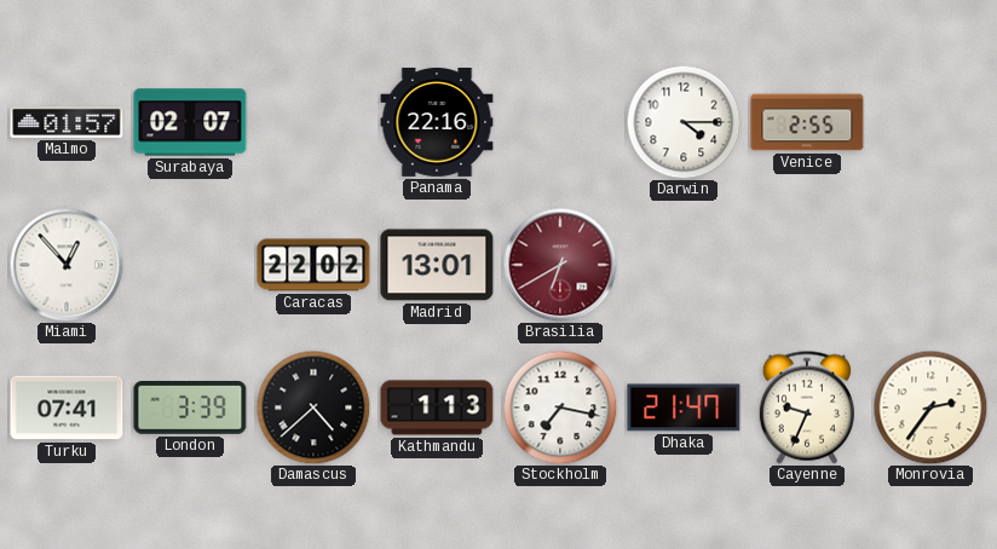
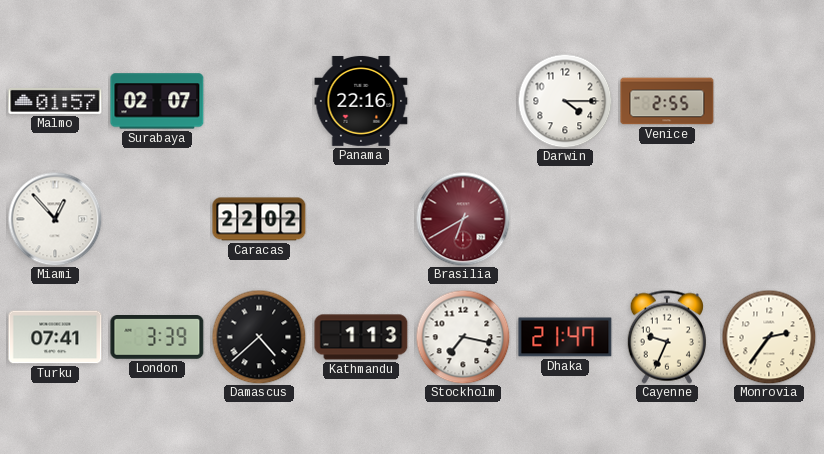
Madrid: 13:01 -> none (437, 265)
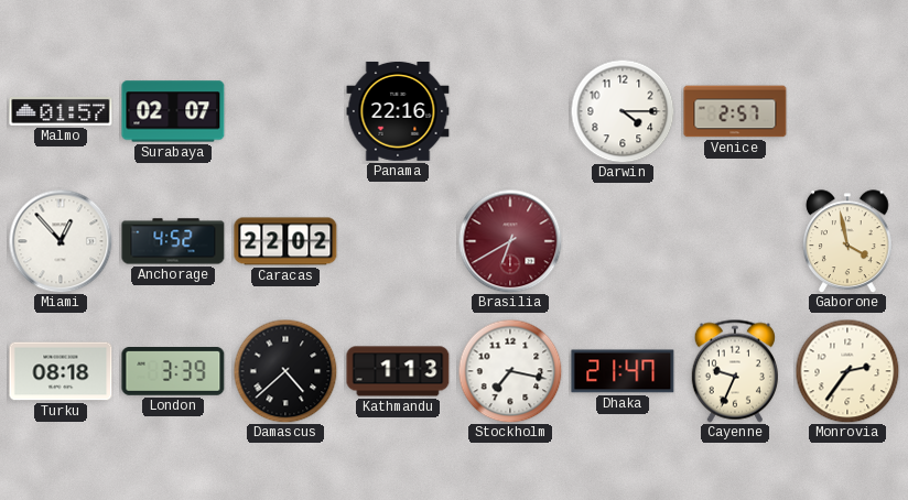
Venice: 2:55 -> 2:57 (735, 111)
Anchorage: none -> 4:52 (173, 241)
Gaborone: none -> 3:58 (848, 241)
Turku: 07:41 -> 08:18 (61, 371)
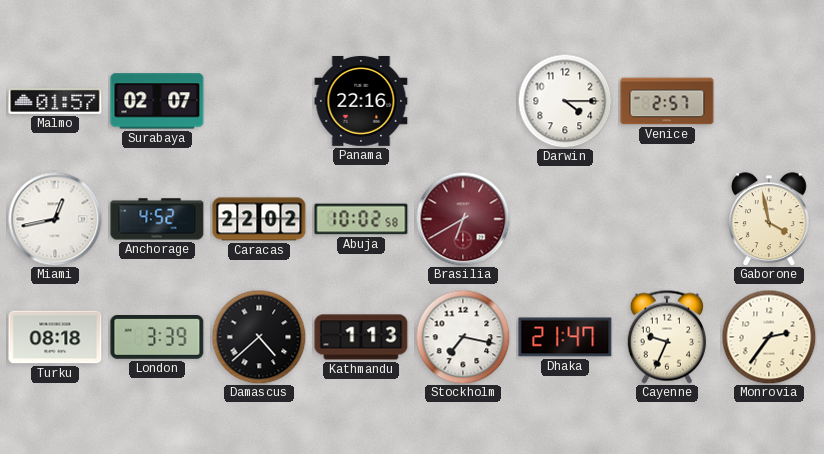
Miami: 12:53 -> 12:43 (55, 219)
Abuja: none -> 10:02 (361, 219)
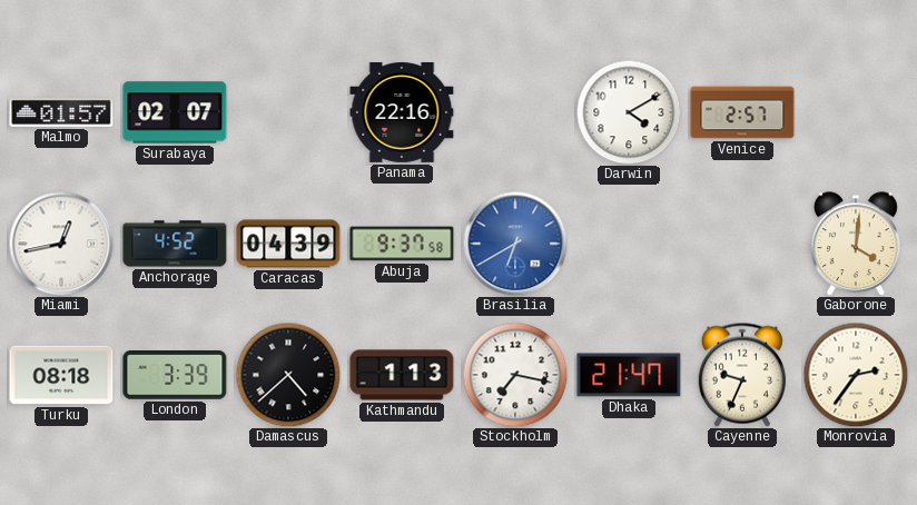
Darwin: 4:15 -> 4:10 (629, 112)
Caracas: 22:02 -> 04:39 (288, 244)
Abuja: 10:02 -> 9:37 (402, 244)
Brasilia dial: burgundy -> blue (515, 244)
Gaborone: 3:58 -> 4:01 (857, 244)
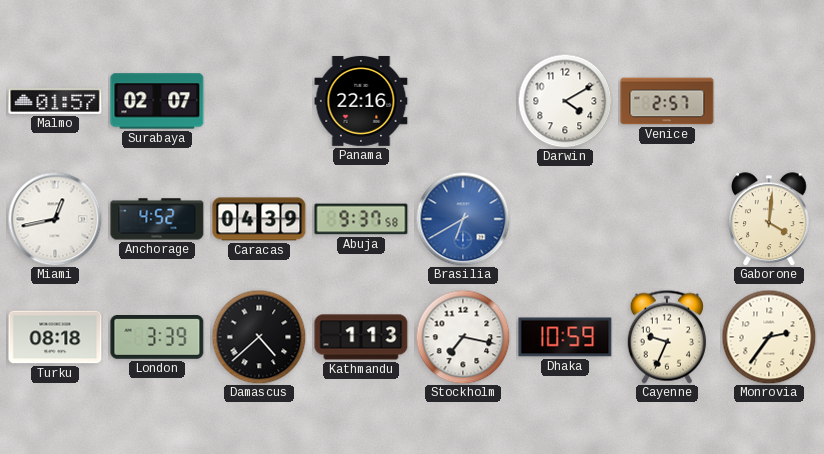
Dhaka: 21:47 -> 10:59 (565, 337)
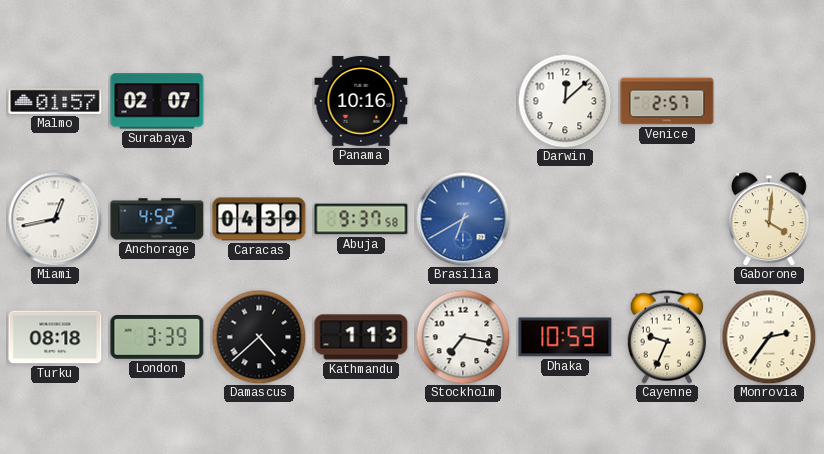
Panama: 22:16 -> 10:16 (361, 101)
Darwin: 4:10 -> 12:08 (565, 101)
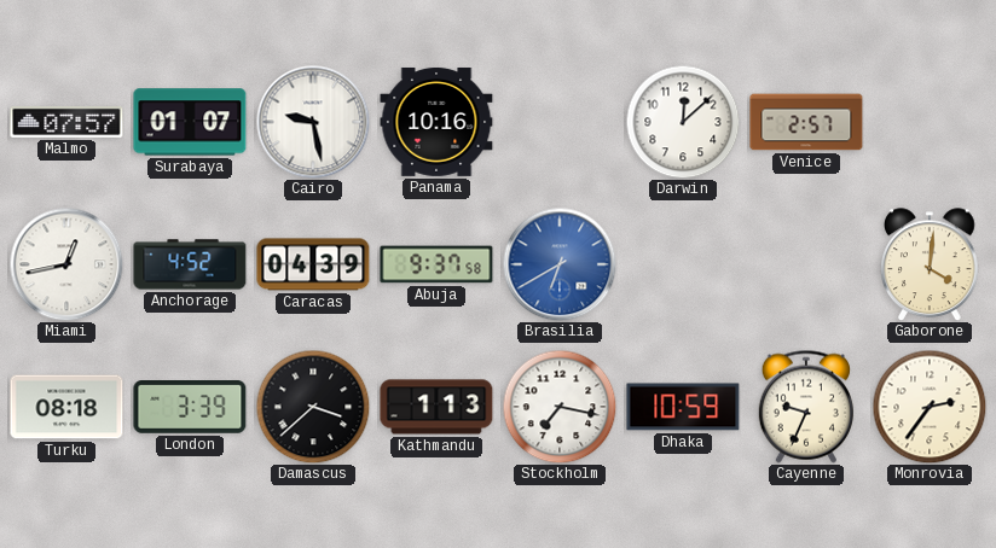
Malmo: 01:57 -> 07:57 (66, 123)
Surabaya: 02:07 -> 01:07 (190, 122)
Cairo: none -> 9:28 (313, 122)
Damascus: 4:38 -> 3:38 (313, 407)
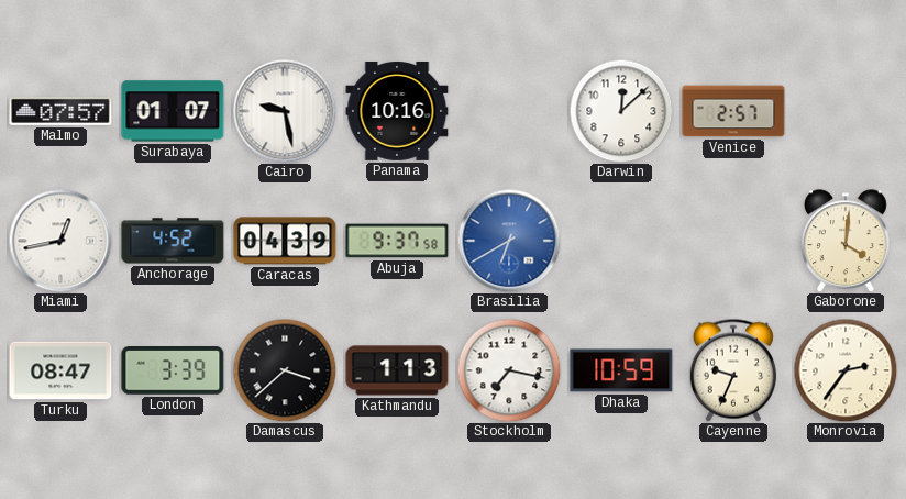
Turku: 08:18 -> 08:47 (60, 370)
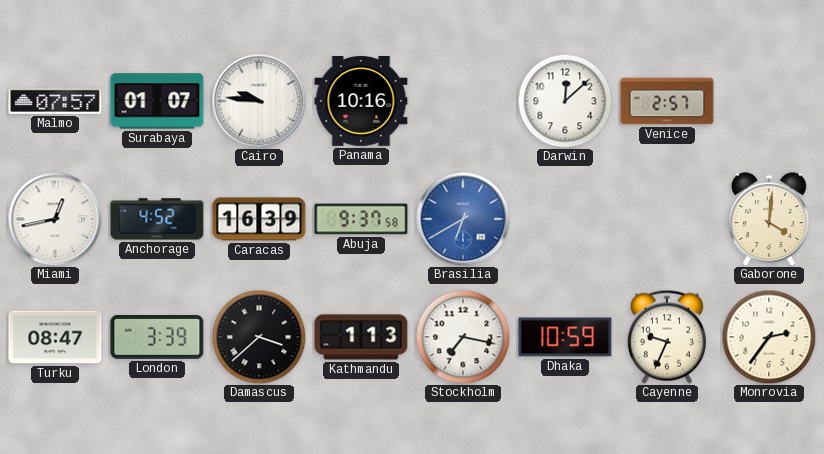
Cairo: 9:28 -> 9:46 (259, 101)
Caracas: 04:39 -> 16:39 (259, 219)
